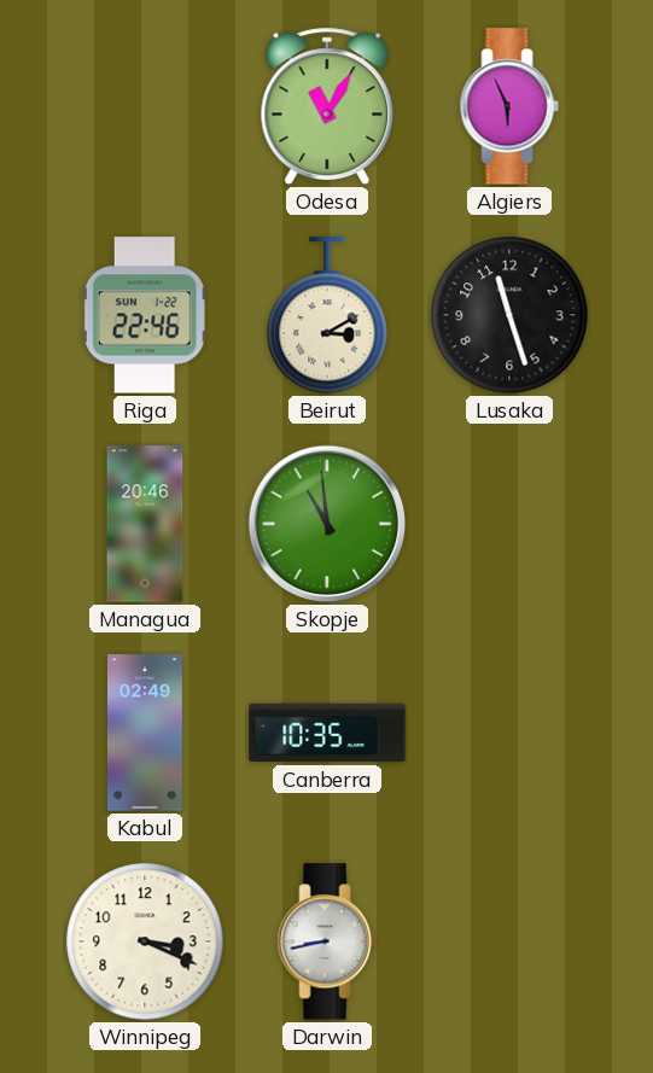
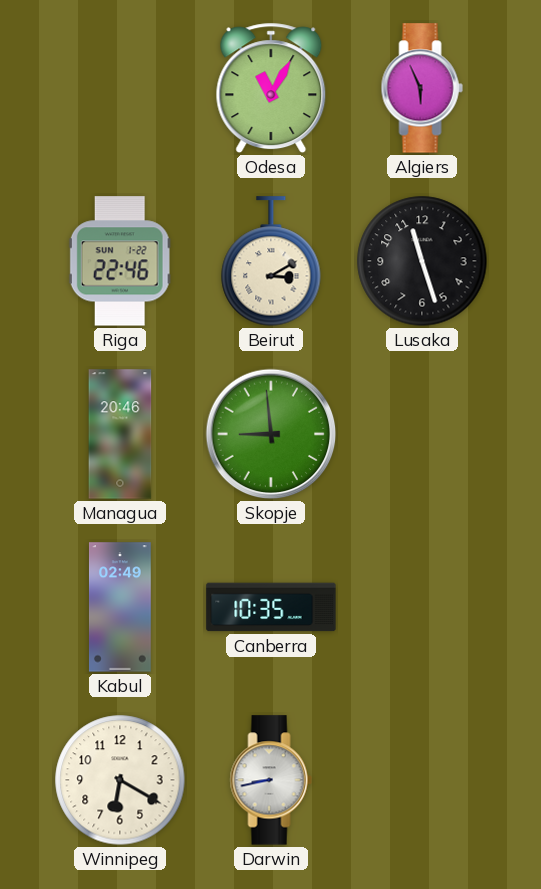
Skopje: 10:59 -> 8:59 (271, 434)
Winnipeg: 3:19 -> 6:20 (120, 780)
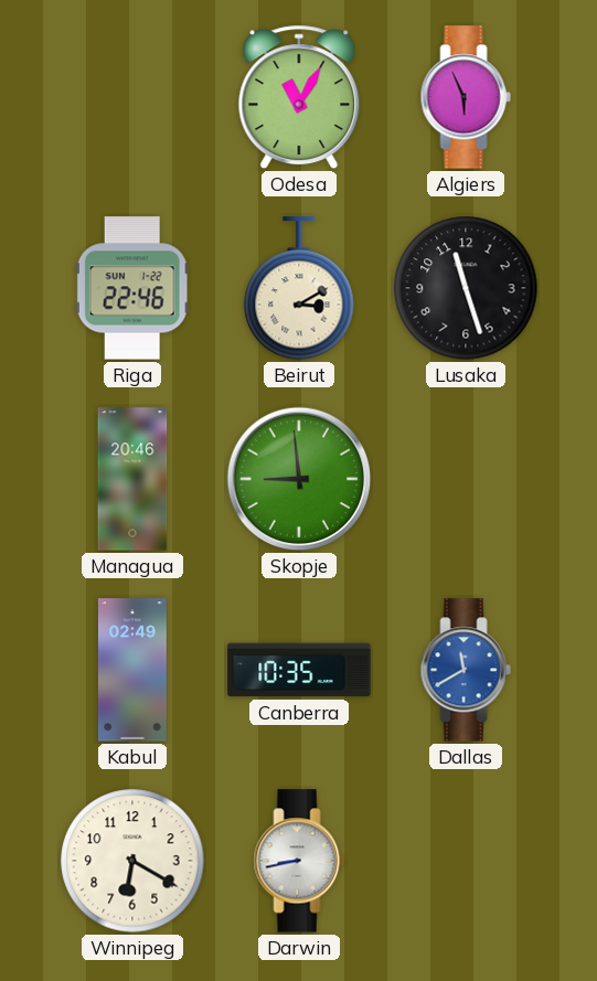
Dallas: none -> 11:40 (466, 670)
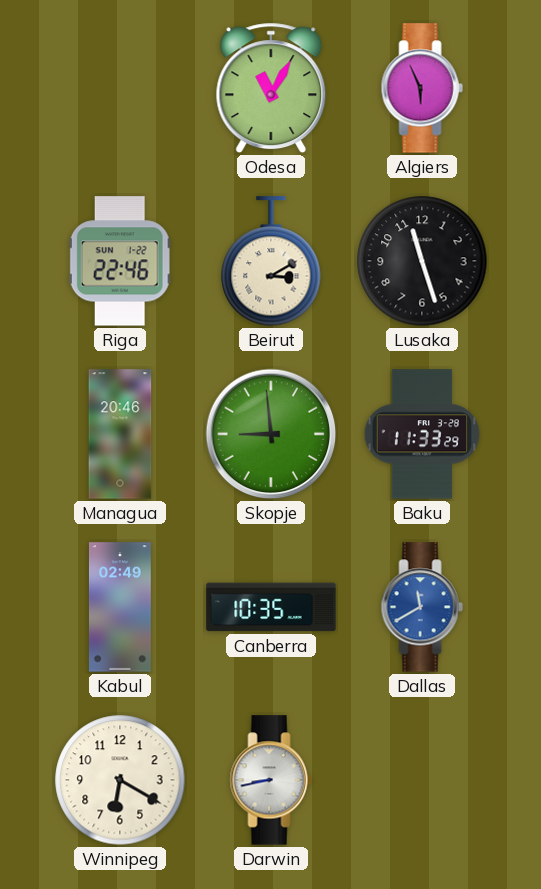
Baku: none -> 11:33 (421, 434)
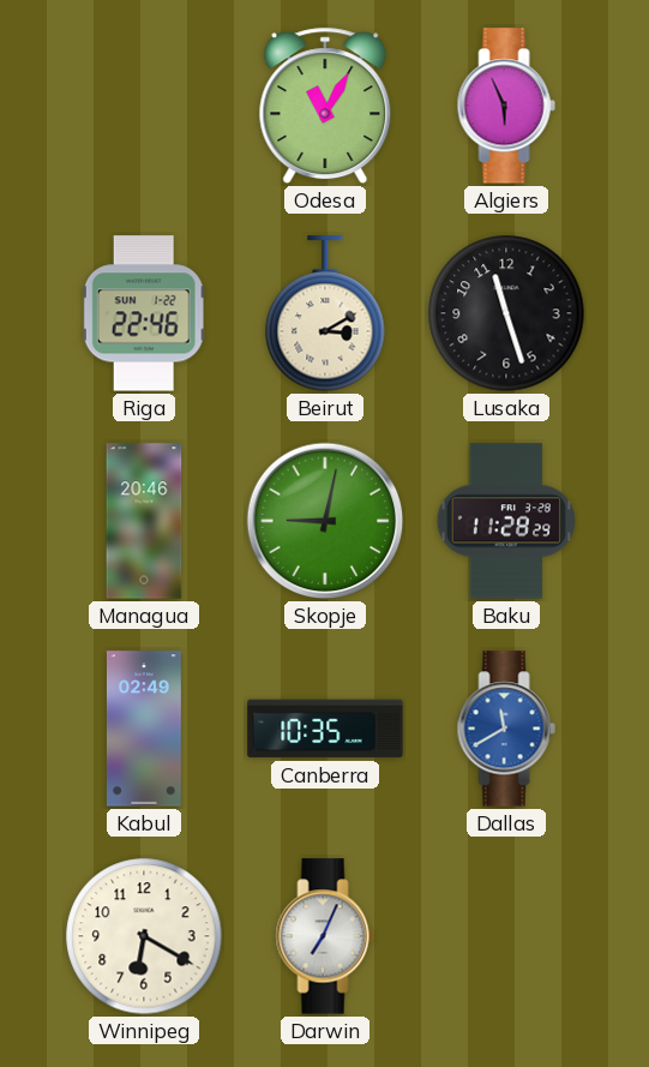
Skopje: 8:59 -> 9:02 (325, 521)
Baku: 11:33 -> 11:28 (505, 521)
Darwin: 8:43 -> 7:04 (325, 936)
